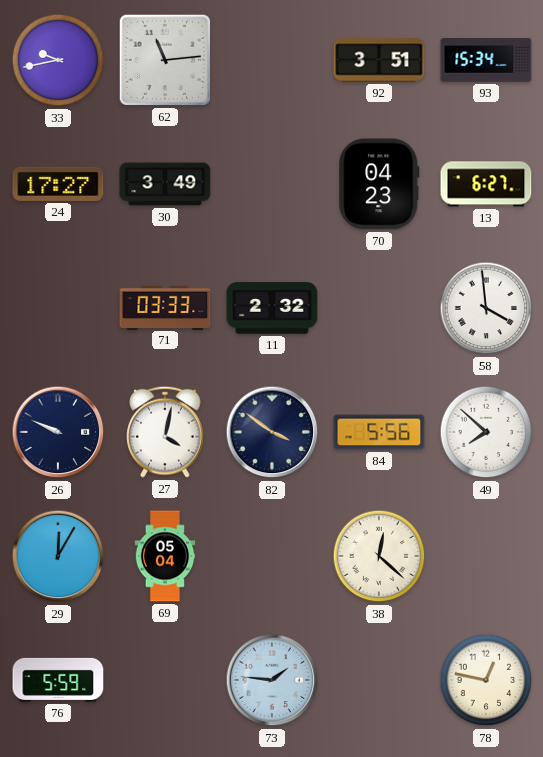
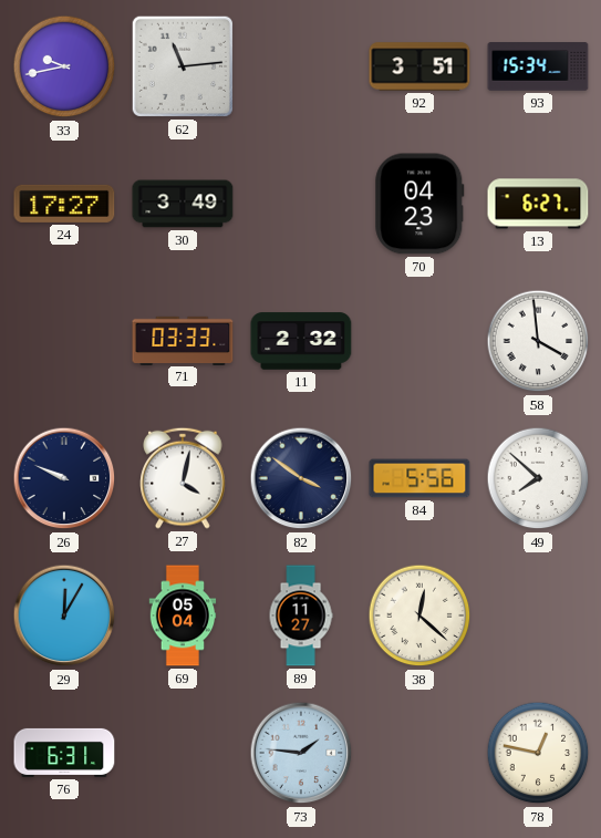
89: none -> 11:27 (301, 615)
76: 5:59 -> 6:31 (64, 753)
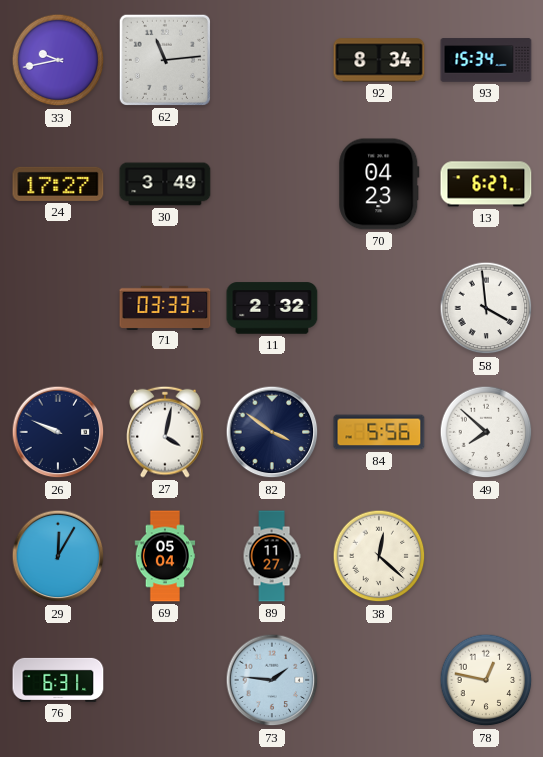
92: 3:51 -> 8:34 (379, 60)
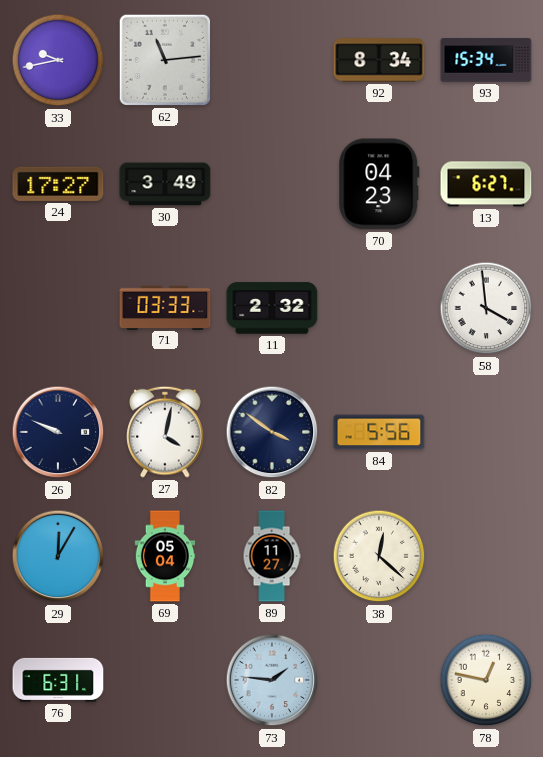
49: 7:52 -> none (486, 432)
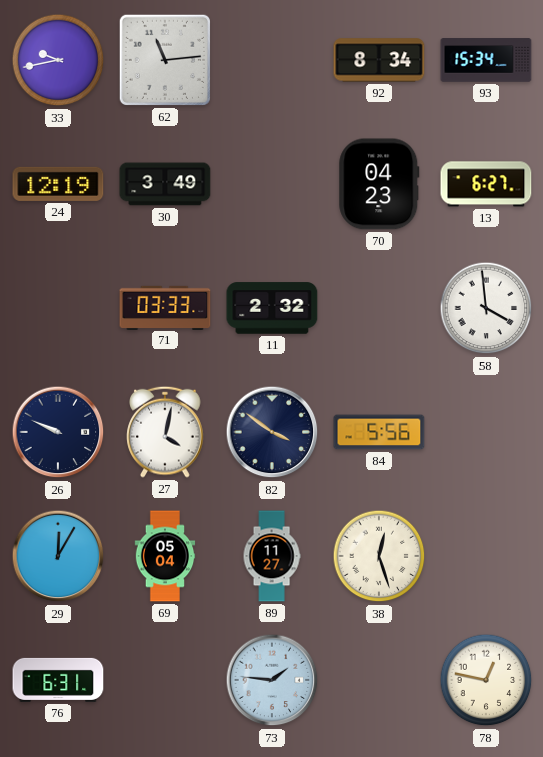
24: 17:27 -> 12:19 (58, 184)
38: 12:22 -> 12:27 (379, 556)
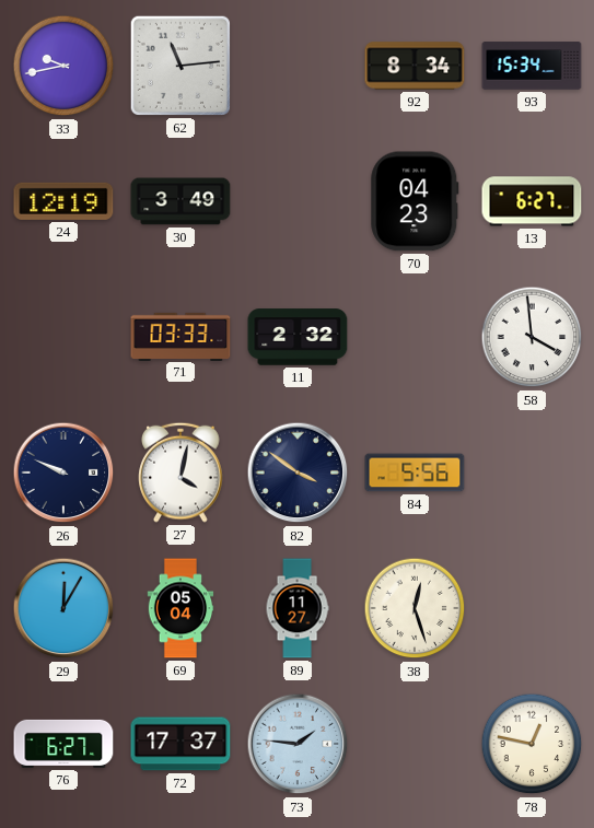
76: 6:31 -> 6:27 (63, 744)
72: none -> 17:37 (180, 744)
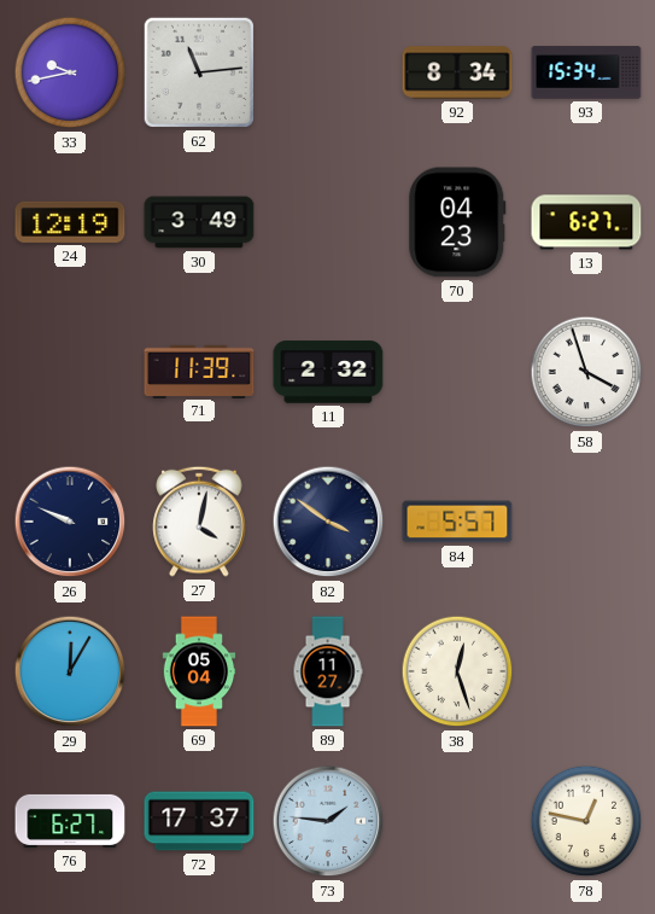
71: 03:33 -> 11:39 (199, 371)
58: 3:59 -> 3:57 (586, 372)
84: 5:56 -> 5:57 (457, 522)
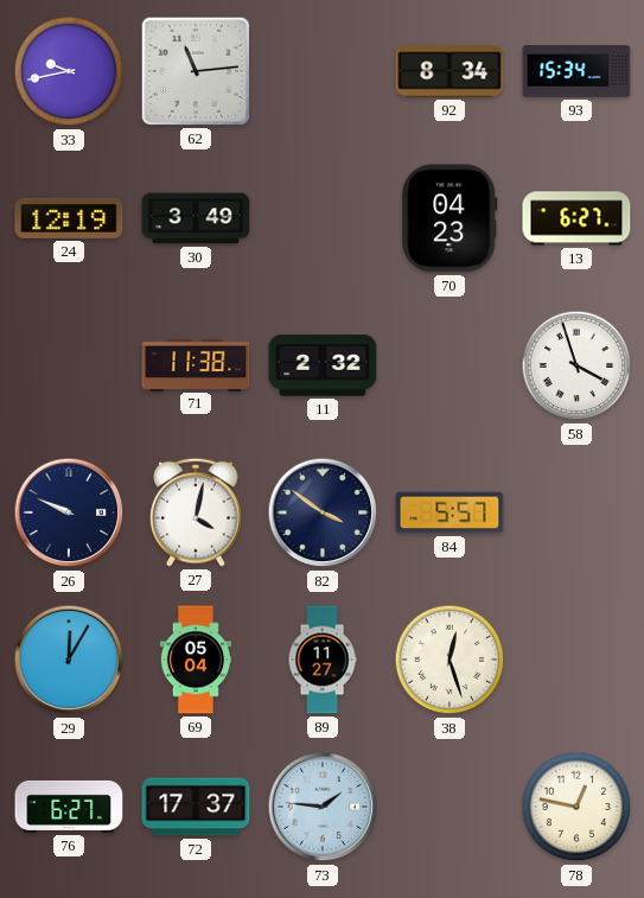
71: 11:39 -> 11:38 (196, 364)
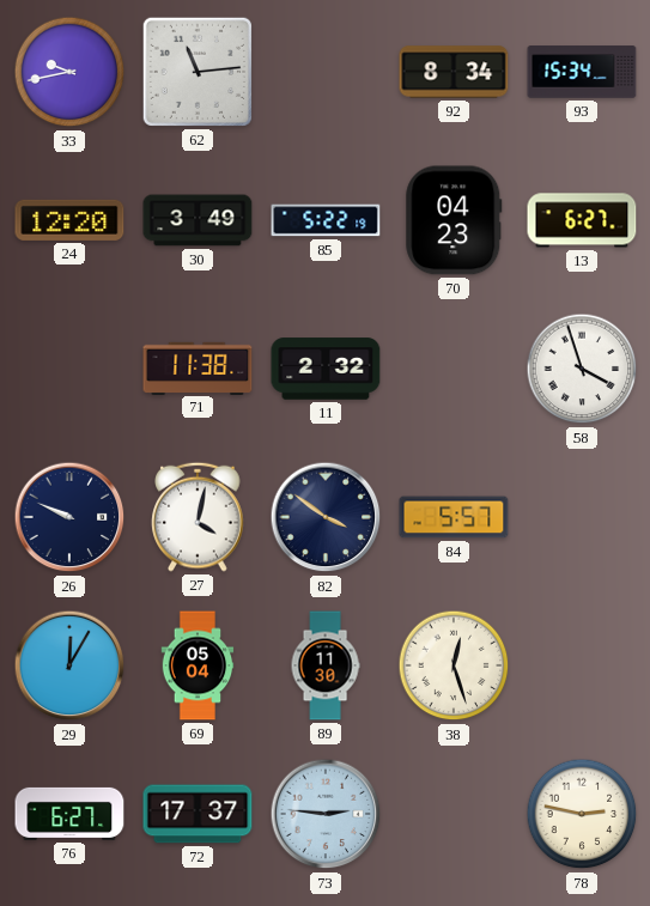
24: 12:19 -> 12:20 (69, 220)
85: none -> 5:22 (326, 220)
89: 11:27 -> 11:30 (326, 665)
73: 1:46 -> 2:46 (326, 814)
78: 12:47 -> 2:47 (582, 814)
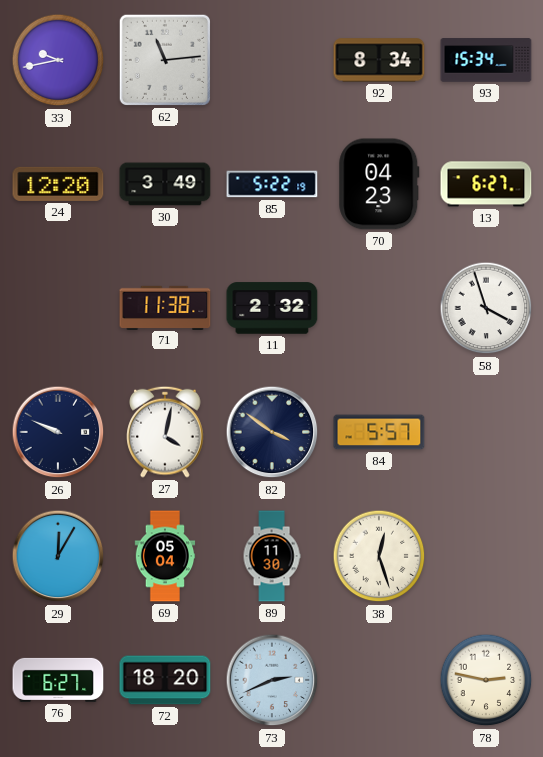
72: 17:37 -> 18:20 (165, 680)
73: 2:46 -> 2:41 (272, 680)
